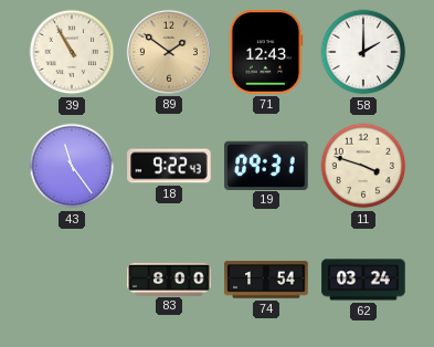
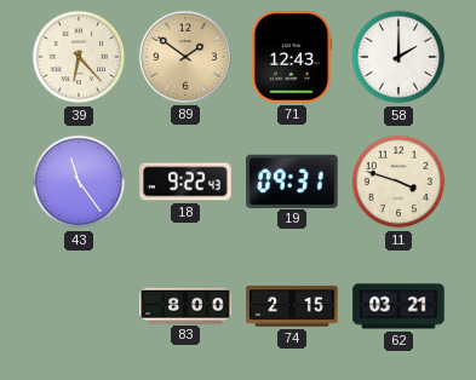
39: 10:55 -> 6:23 (79, 57)
74: 1:54 -> 2:15 (292, 306)
62: 03:24 -> 03:21 (398, 306)
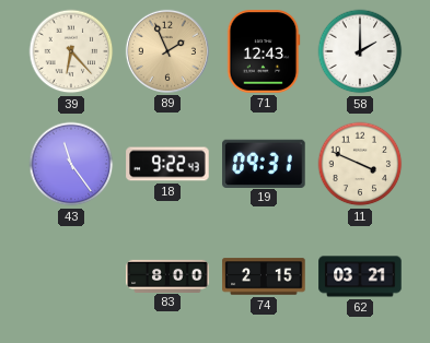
89: 1:51 -> 1:56 (167, 51)
11: 3:48 -> 3:49 (360, 164)
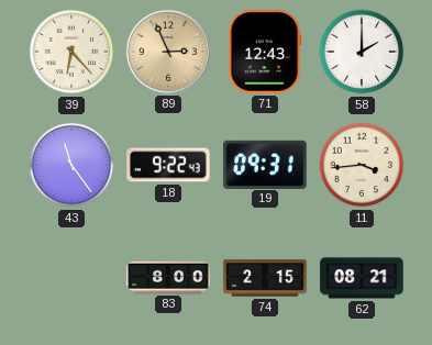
89: 1:56 -> 2:56 (168, 52)
11: 3:49 -> 3:44 (362, 165)
62: 03:21 -> 08:21 (362, 278)
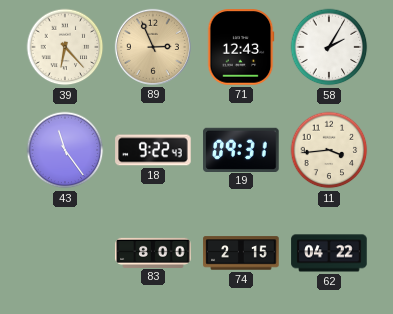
58: 2:00 -> 2:05 (329, 47)
62: 08:21 -> 04:22 (329, 253)
